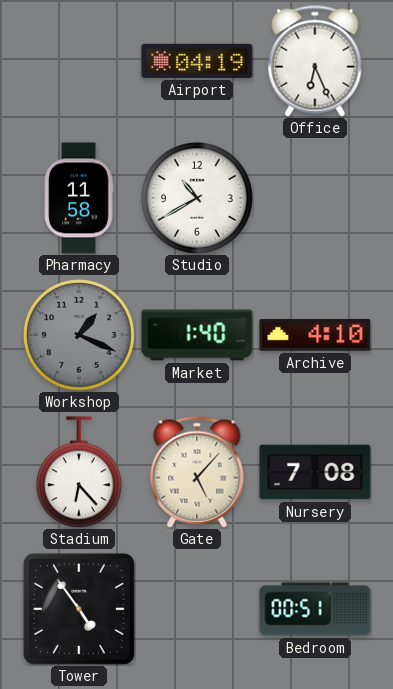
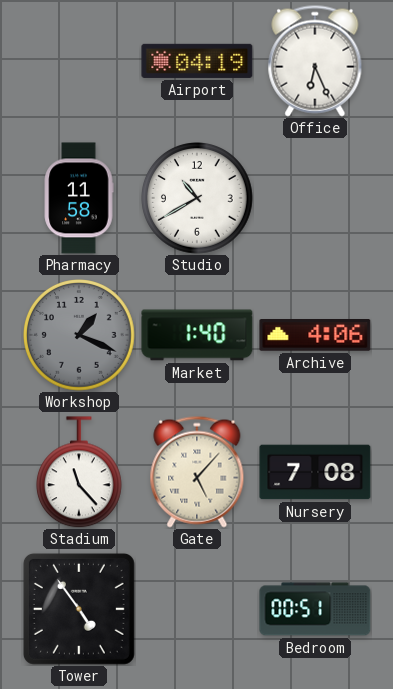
Archive: 4:10 -> 4:06 (315, 336)
Stadium: 6:23 -> 11:23 (79, 472)
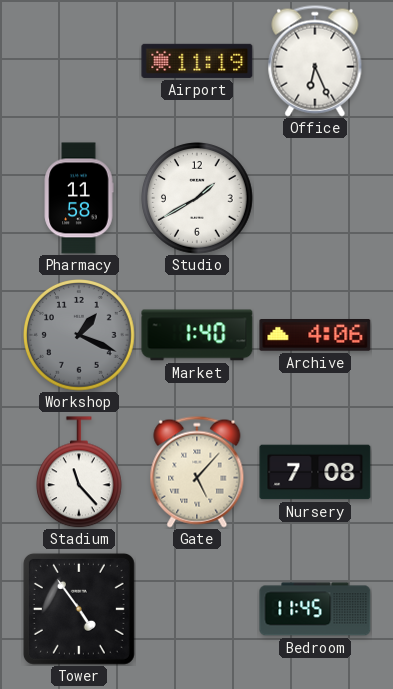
Airport: 04:19 -> 11:19 (197, 61)
Studio: 10:40 -> 1:40 (198, 199)
Bedroom: 00:51 -> 11:45 (315, 609)
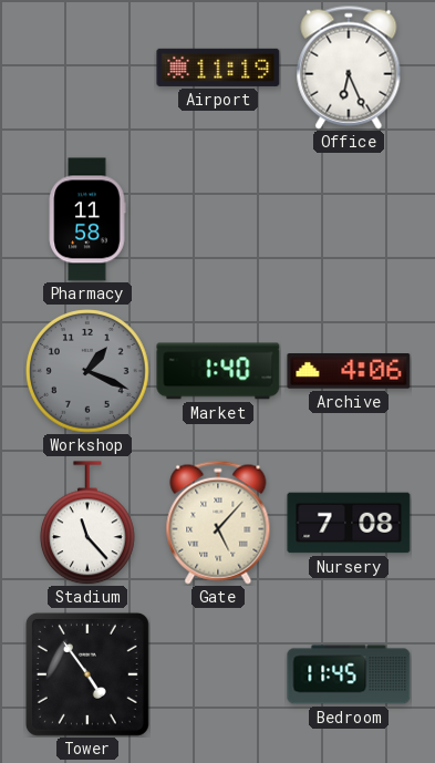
Studio: 1:40 -> none (198, 199)
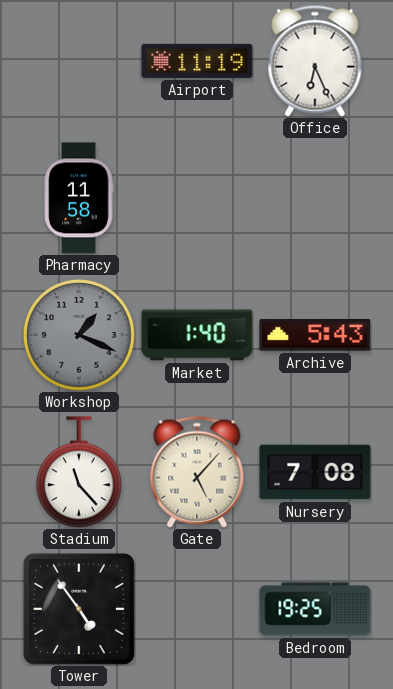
Archive: 4:06 -> 5:43 (315, 336)
Bedroom: 11:45 -> 19:25 (315, 609)
